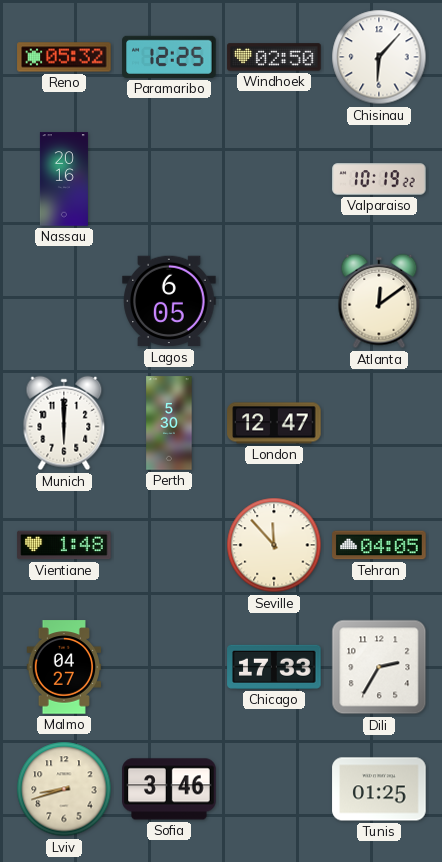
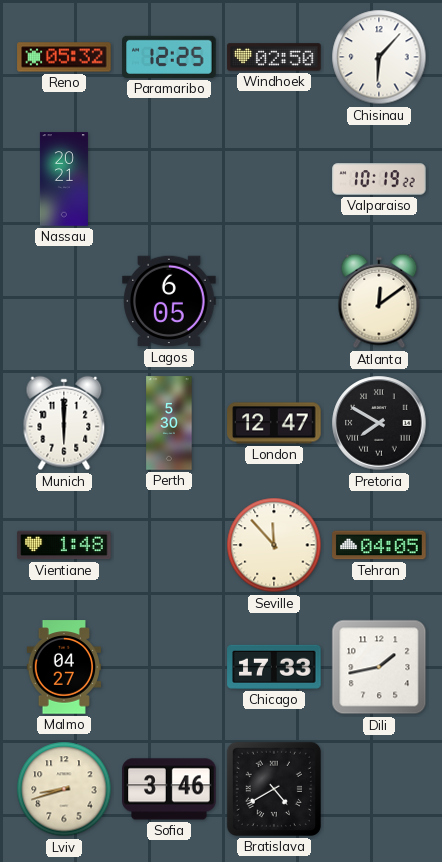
Nassau: 20:16 -> 20:21 (64, 179)
Pretoria: none -> 7:50 (379, 423)
Dili: 2:35 -> 1:43 (379, 667)
Bratislava: none -> 4:40 (274, 789)
Tunis: 01:25 -> none (379, 789)
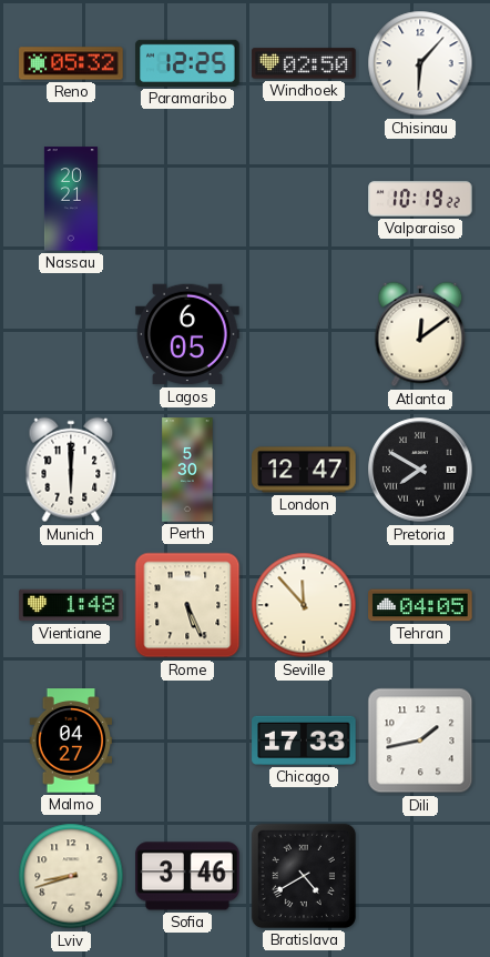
Rome: none -> 5:26 (187, 605)
